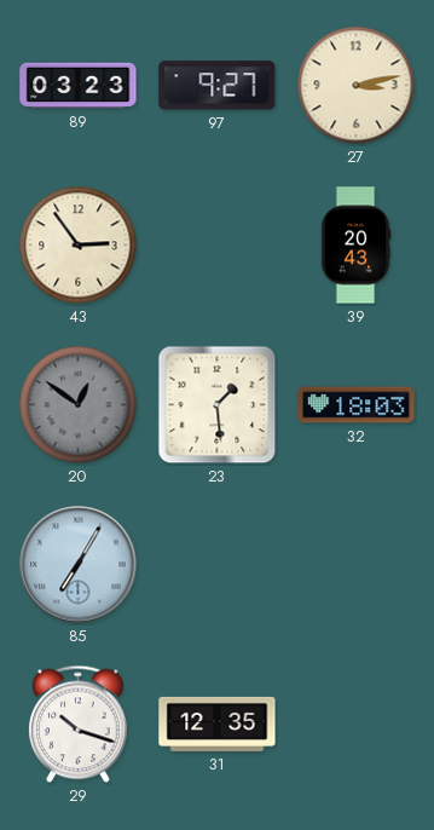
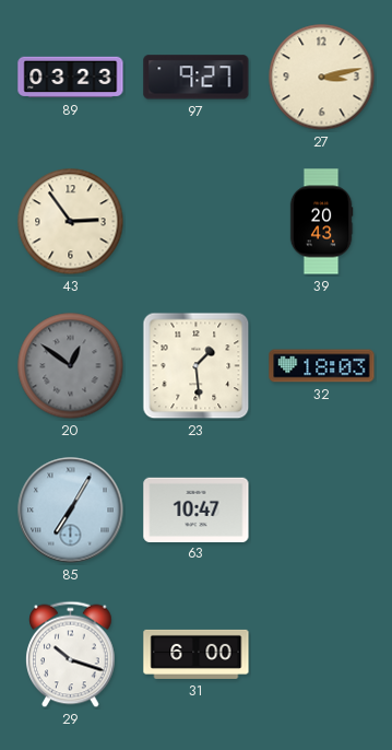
63: none -> 10:47 (197, 509)
31: 12:35 -> 6:00 (197, 654)
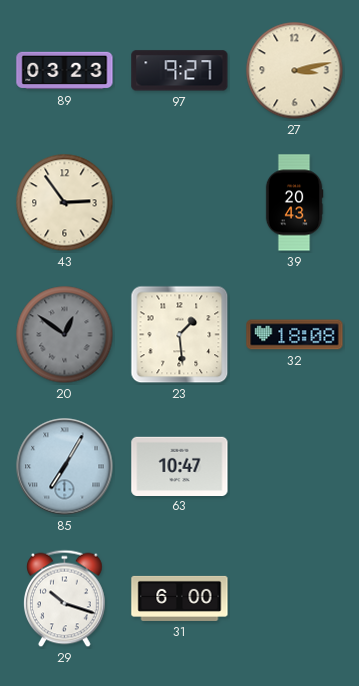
32: 18:03 -> 18:08 (295, 335)
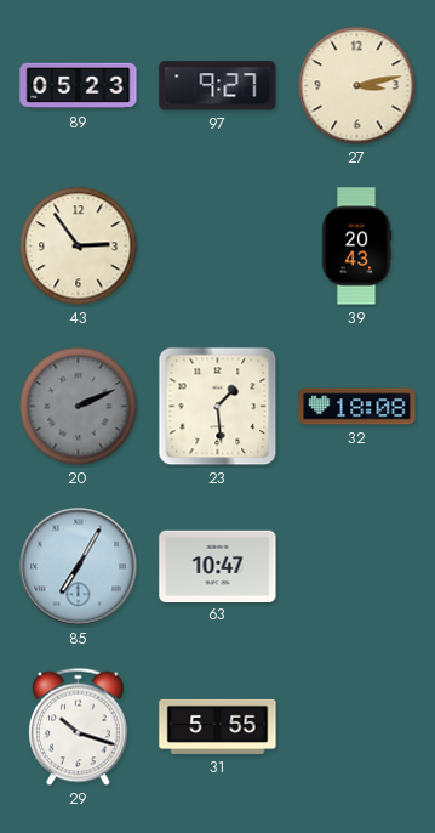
89: 03:23 -> 05:23 (79, 86)
20: 12:51 -> 2:11 (79, 407)
31: 6:00 -> 5:55 (218, 726)
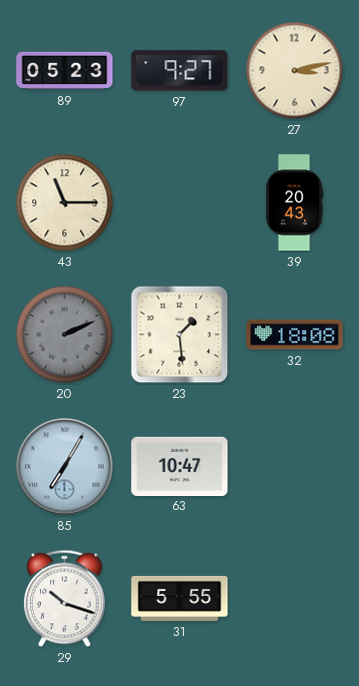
43: 2:54 -> 11:15 (65, 203)
